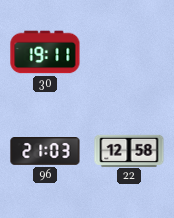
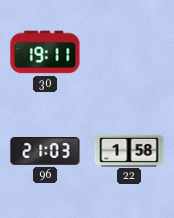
22: 12:58 -> 1:58 (129, 150)
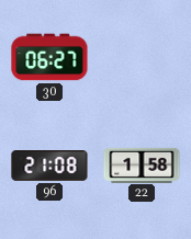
30: 19:11 -> 06:27 (49, 57)
96: 21:03 -> 21:08 (49, 167)
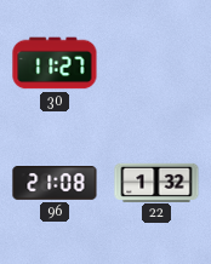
30: 06:27 -> 11:27 (55, 63)
22: 1:58 -> 1:32 (156, 182)
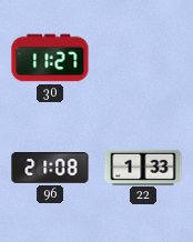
22: 1:32 -> 1:33 (143, 167)
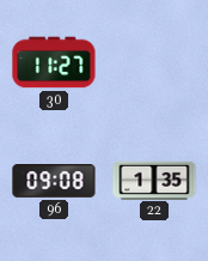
96: 21:08 -> 09:08 (54, 182)
22: 1:33 -> 1:35 (154, 180)
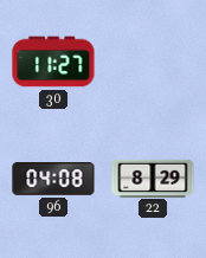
96: 09:08 -> 04:08 (53, 180)
22: 1:35 -> 8:29 (153, 178)
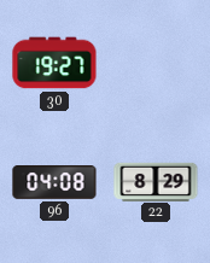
30: 11:27 -> 19:27 (54, 63)
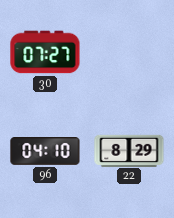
30: 19:27 -> 07:27 (45, 52)
96: 04:08 -> 04:10 (45, 152)
